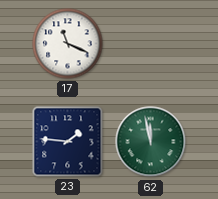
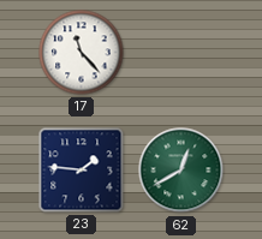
17: 11:19 -> 11:23 (82, 53)
62: 11:58 -> 12:40 (181, 171)
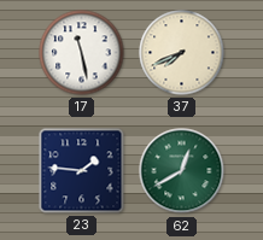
17: 11:23 -> 11:28 (82, 53)
37: none -> 7:41 (182, 53)
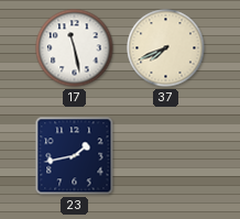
23: 1:46 -> 1:43 (75, 156)
62: 12:40 -> none (182, 171)
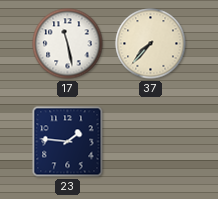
37: 7:41 -> 7:37 (151, 44)
23: 1:43 -> 1:46 (68, 142)
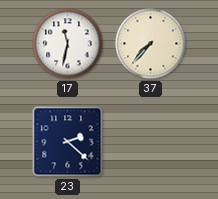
17: 11:28 -> 11:32 (68, 44)
23: 1:46 -> 2:22 (68, 142)
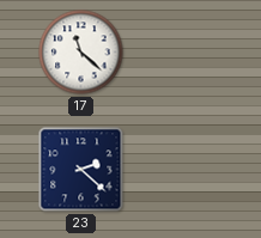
17: 11:32 -> 11:22 (81, 53)
37: 7:37 -> none (151, 44)
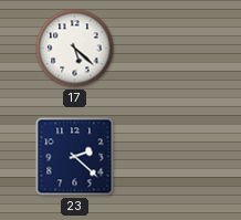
17: 11:22 -> 5:22 (75, 49)
